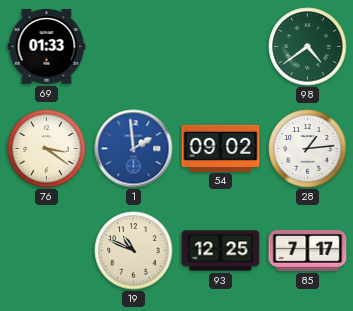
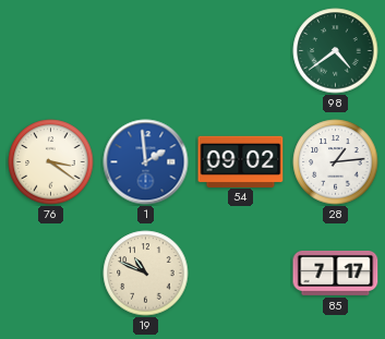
69: 01:33 -> none (47, 47)
93: 12:25 -> none (221, 251)
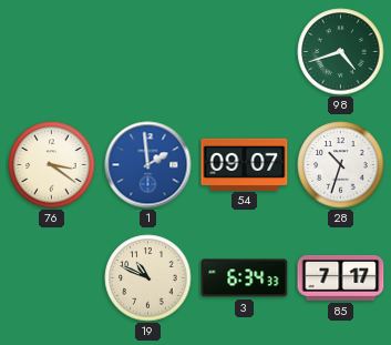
98: 4:39 -> 4:42 (341, 52)
54: 09:02 -> 09:07 (245, 164)
28: 1:14 -> 10:33 (341, 165)
3: none -> 6:34 (245, 278)
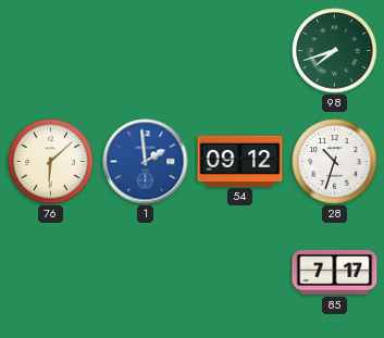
98: 4:42 -> 7:42 (335, 51)
76: 3:21 -> 6:08 (51, 162)
54: 09:07 -> 09:12 (240, 161)
19: 10:49 -> none (148, 278)
3: 6:34 -> none (245, 278)
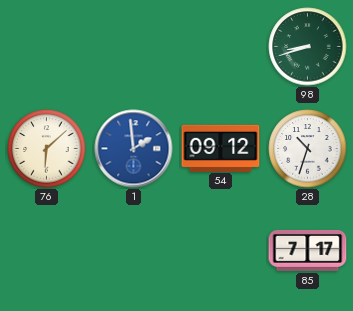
98: 7:42 -> 8:42 (308, 47)
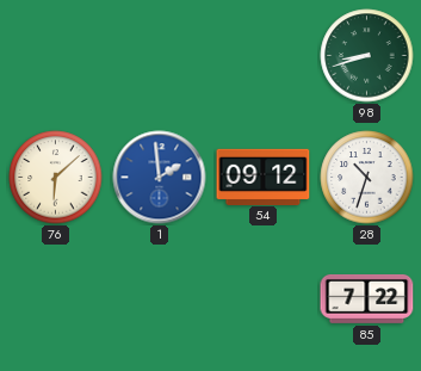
85: 7:17 -> 7:22 (367, 298)
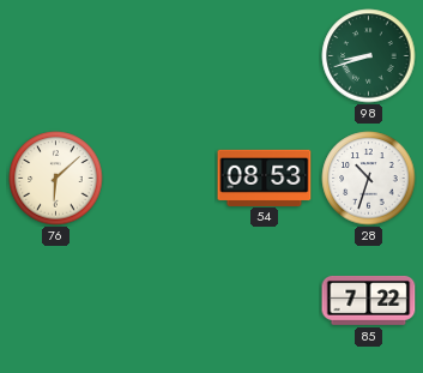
1: 1:59 -> none (160, 178)
54: 09:12 -> 08:53 (265, 178)
